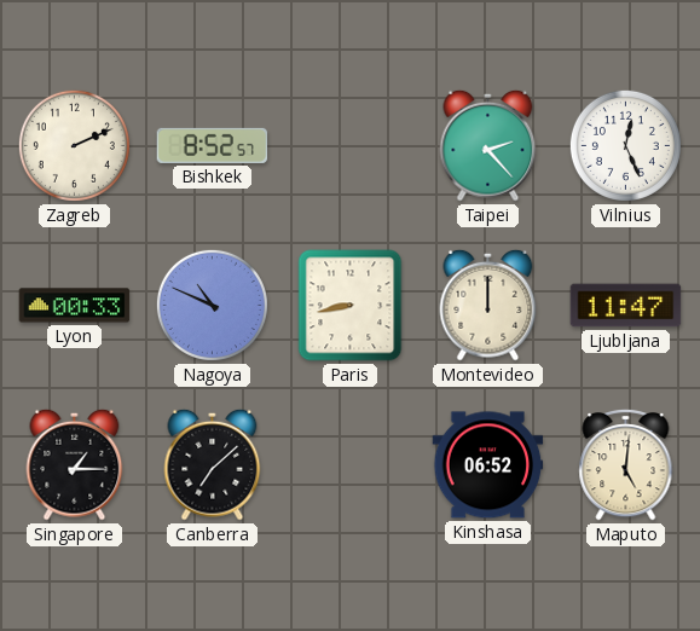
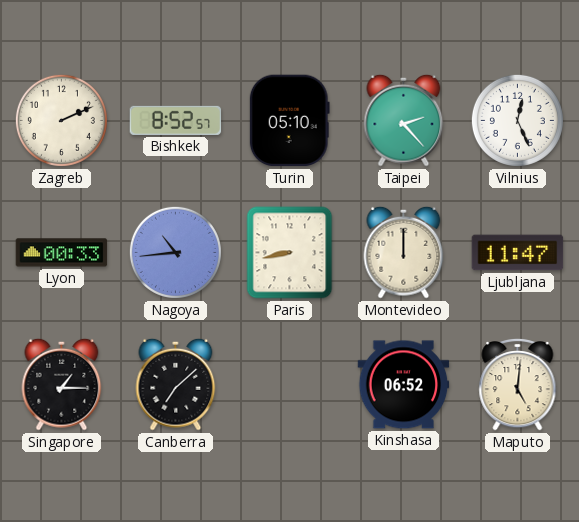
Turin: none -> 05:10 (289, 121)
Nagoya: 10:49 -> 10:44 (175, 252)
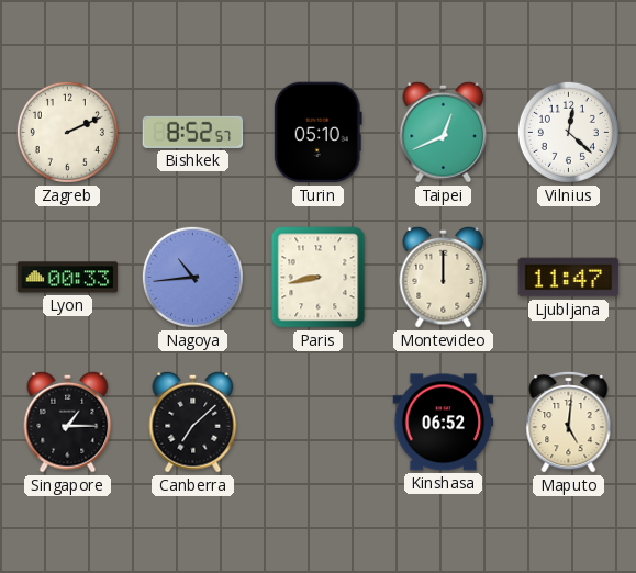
Taipei: 2:23 -> 12:41 (444, 132)
Vilnius: 12:26 -> 12:22 (568, 132)
